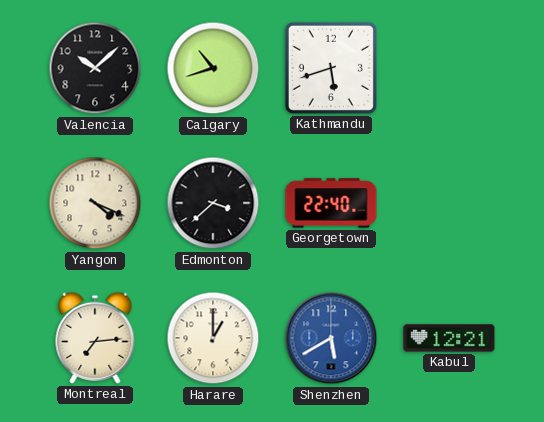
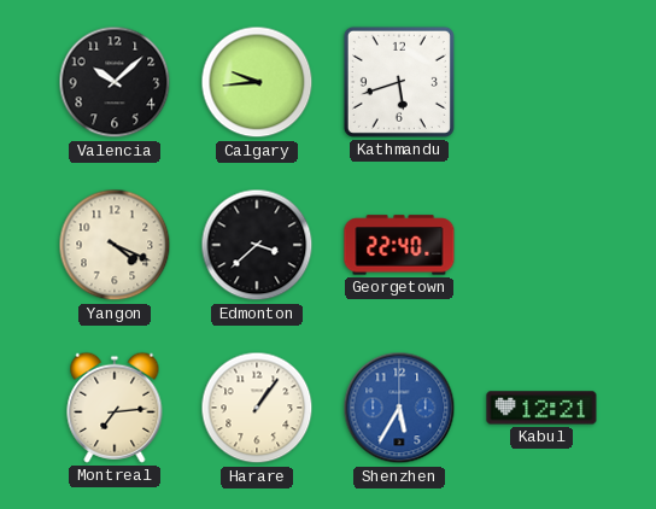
Calgary: 10:42 -> 9:44 (257, 82)
Harare: 1:00 -> 1:06 (257, 408)
Shenzhen: 5:40 -> 5:35 (399, 408)
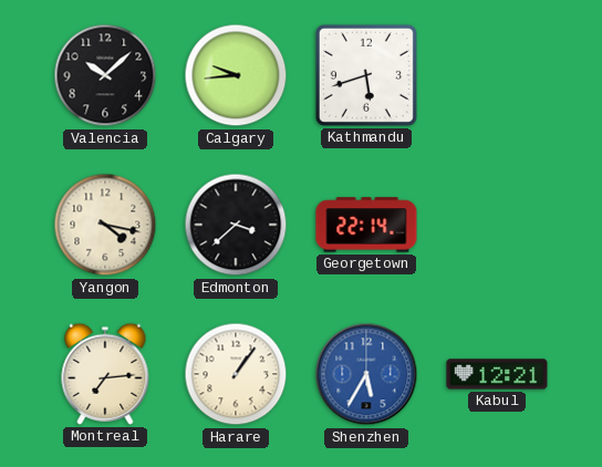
Yangon: 4:19 -> 4:17 (105, 225)
Georgetown: 22:40 -> 22:14 (366, 225)
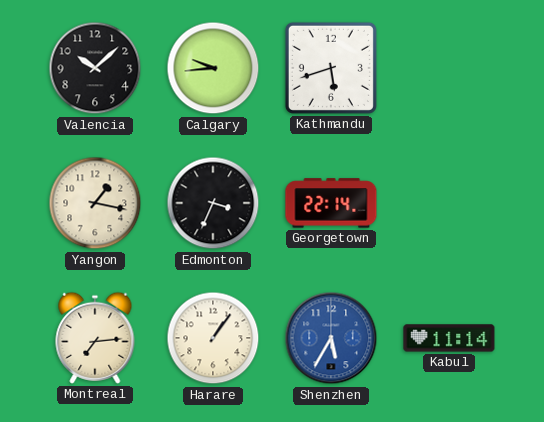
Yangon: 4:17 -> 1:17 (95, 203)
Edmonton: 3:38 -> 3:34 (213, 203)
Kabul: 12:21 -> 11:14 (449, 338)
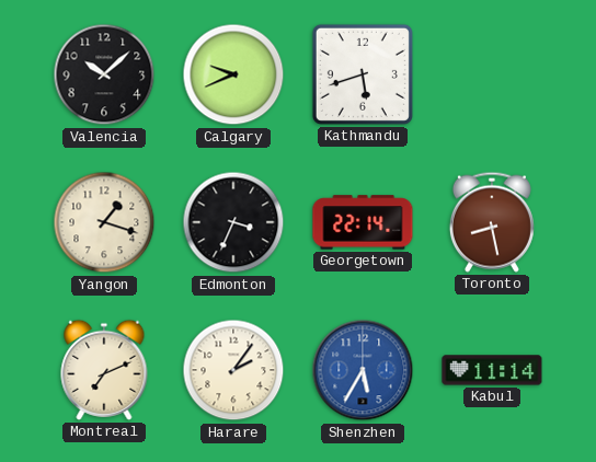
Calgary: 9:44 -> 9:41 (233, 74)
Yangon: 1:17 -> 1:18 (104, 222)
Toronto: none -> 8:28 (492, 222)
Montreal: 7:14 -> 7:11 (104, 370)
Harare: 1:06 -> 2:06 (233, 370)
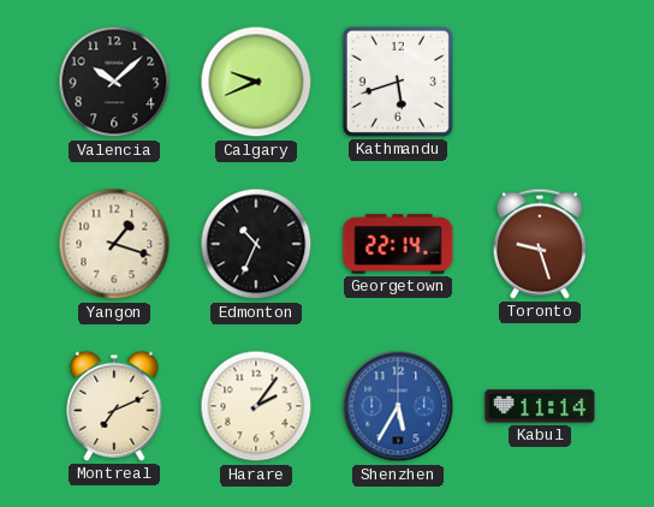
Edmonton: 3:34 -> 10:34 (256, 244)
Toronto: 8:28 -> 9:27 (540, 244)
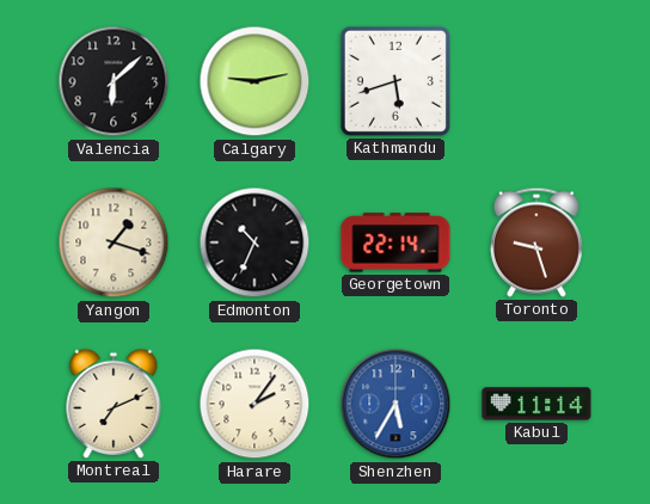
Valencia: 10:08 -> 6:08 (114, 81)
Calgary: 9:41 -> 9:13 (255, 81)
